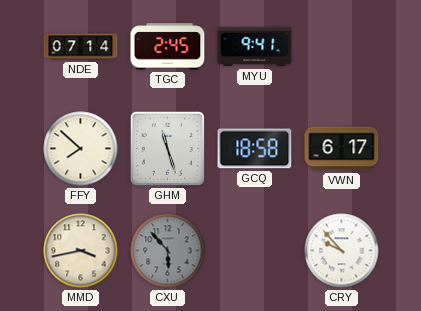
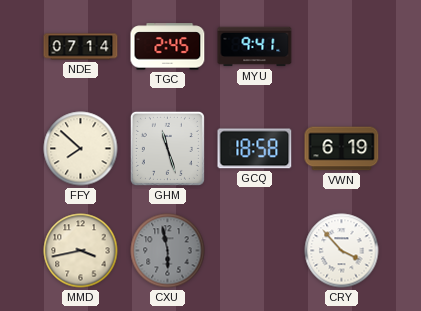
VWN: 6:17 -> 6:19 (342, 149)
CXU: 5:53 -> 5:58 (168, 251)
CRY: 9:53 -> 3:53 (342, 251)
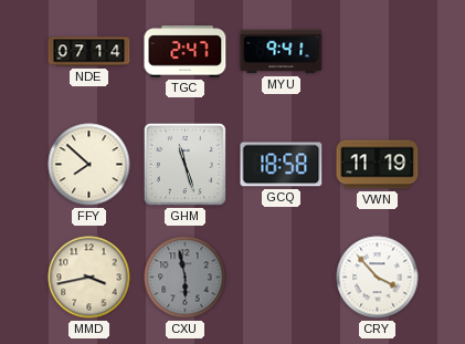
TGC: 2:45 -> 2:47 (186, 52)
VWN: 6:19 -> 11:19 (378, 165)
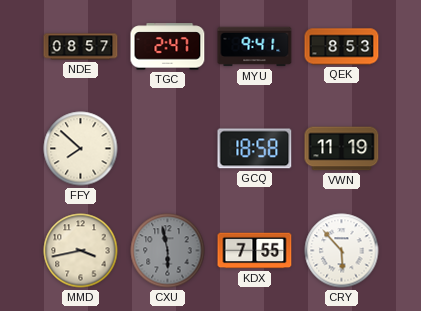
NDE: 07:14 -> 08:57 (81, 47)
QEK: none -> 8:53 (342, 47)
GHM: 11:27 -> none (184, 164)
KDX: none -> 7:55 (255, 251)
CRY: 3:53 -> 5:53 (342, 251)
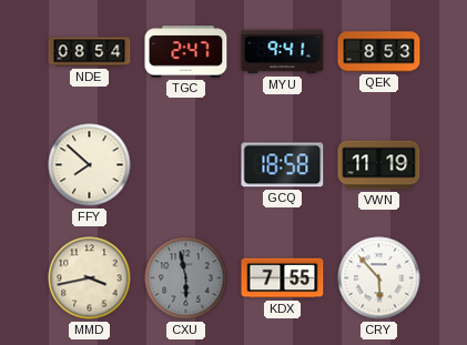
NDE: 08:57 -> 08:54 (90, 52)
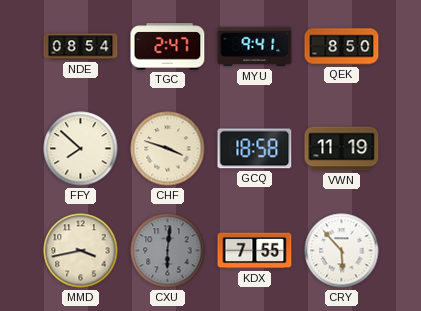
QEK: 8:53 -> 8:50 (342, 47)
CHF: none -> 3:48 (168, 149)
CXU: 5:58 -> 6:01 (168, 251)
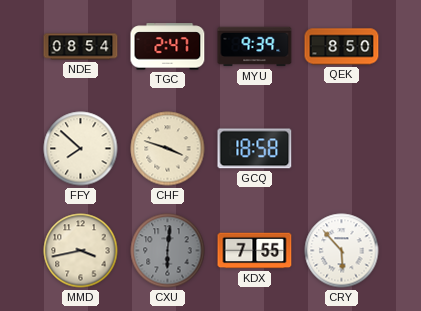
MYU: 9:41 -> 9:39 (255, 47)
VWN: 11:19 -> none (342, 149)
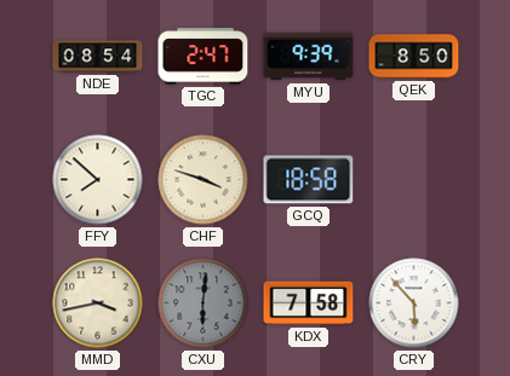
KDX: 7:55 -> 7:58 (309, 303)
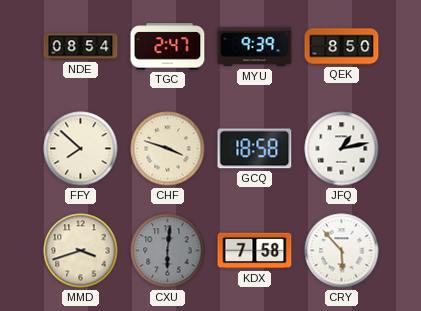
JFQ: none -> 1:13 (342, 149)
MMD: 3:43 -> 3:42 (81, 251)
